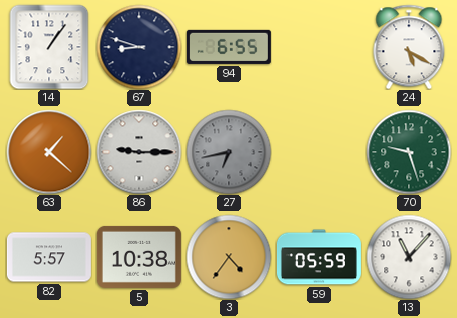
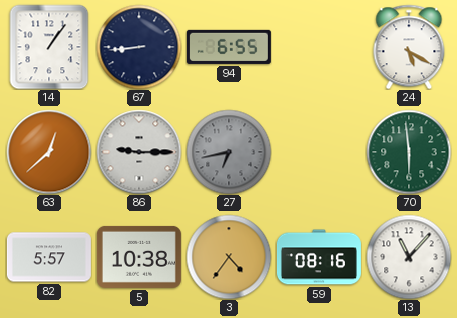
67: 8:48 -> 8:44 (139, 47)
63: 1:22 -> 12:38 (49, 152)
70: 9:27 -> 5:59 (409, 152)
59: 05:59 -> 08:16 (319, 257)
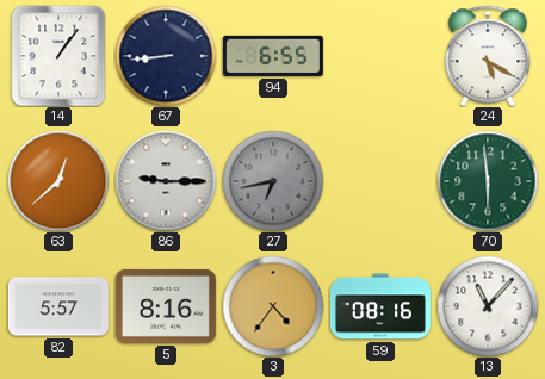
5: 10:38 -> 8:16 (166, 306)
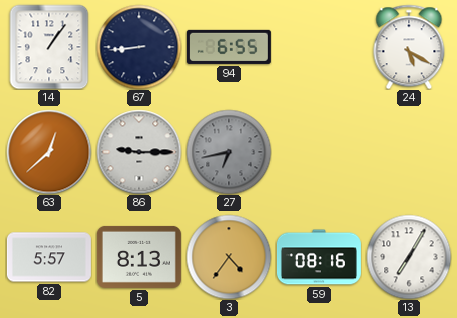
70: 5:59 -> none (488, 181)
5: 8:16 -> 8:13 (139, 257)
13: 11:07 -> 7:05 (409, 257)
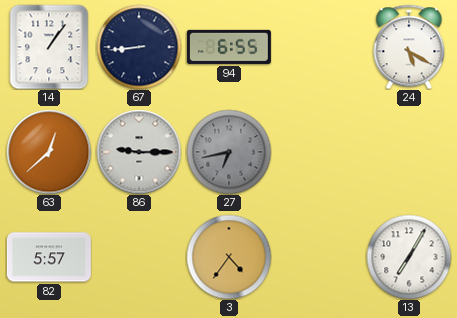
5: 8:13 -> none (139, 257)
59: 08:16 -> none (319, 257)
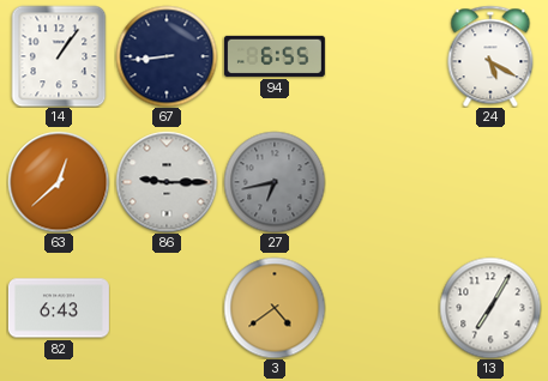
82: 5:57 -> 6:43 (59, 308)
3: 4:36 -> 4:39 (275, 308)
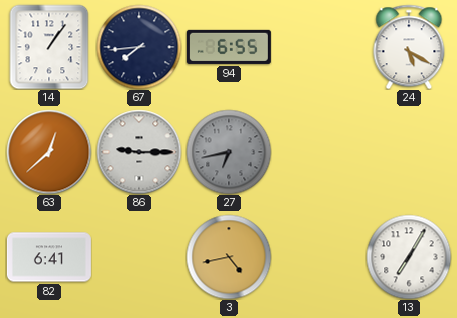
67: 8:44 -> 7:44 (139, 47)
82: 6:43 -> 6:41 (49, 257)
3: 4:39 -> 4:43 (229, 257)
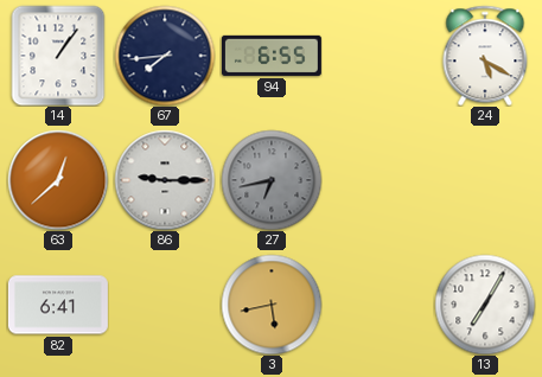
3: 4:43 -> 5:43 (272, 305)
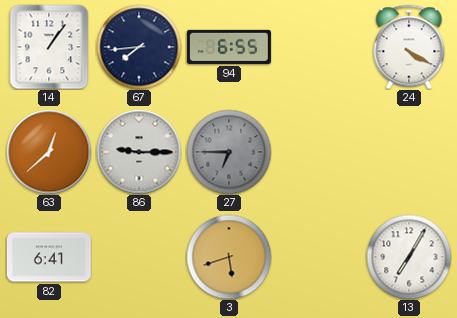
24: 5:20 -> 4:20 (409, 47)
27: 6:43 -> 6:45 (229, 152)
3: 5:43 -> 5:42 (229, 257)
